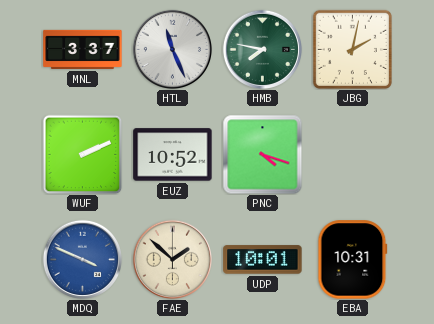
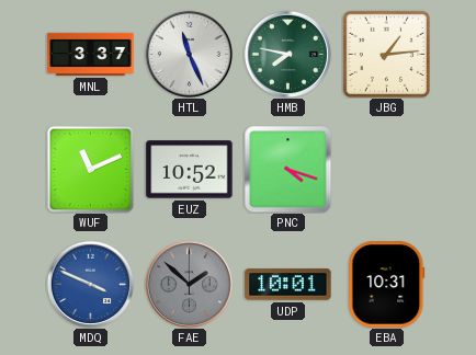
JBG: 2:02 -> 1:14 (386, 54)
WUF: 2:11 -> 11:11 (90, 169)
FAE dial: cream -> grey (189, 284)
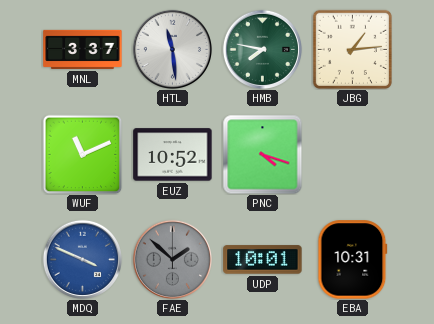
HTL: 11:26 -> 11:29 (172, 49)
